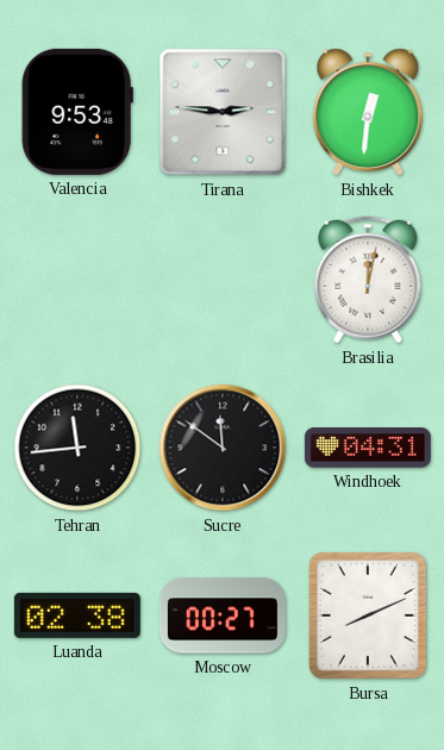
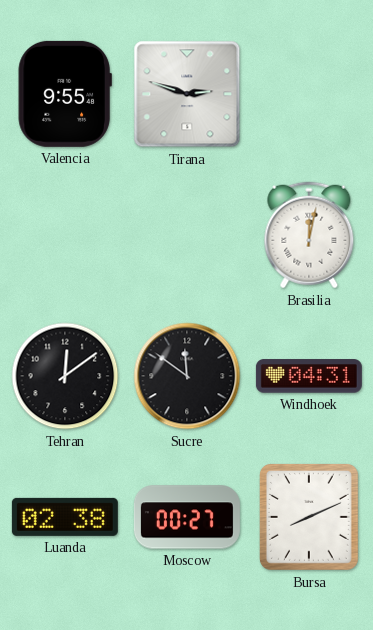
Valencia: 9:53 -> 9:55 (65, 94)
Tirana: 2:46 -> 2:48 (187, 94)
Bishkek: 12:31 -> none (368, 112)
Tehran: 11:44 -> 12:09 (65, 376)
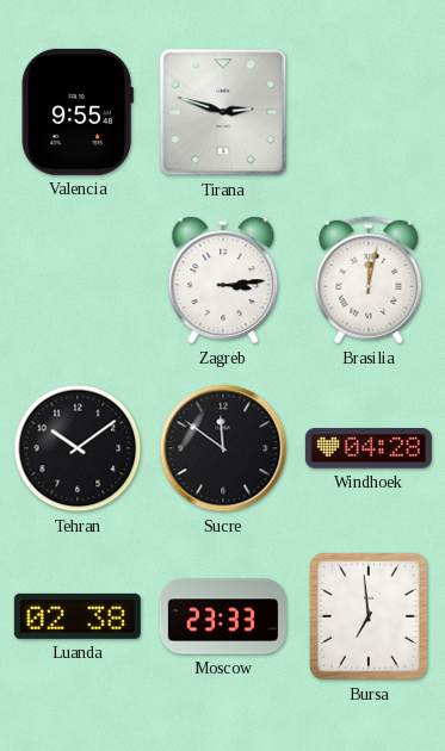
Zagreb: none -> 3:14 (223, 280)
Tehran: 12:09 -> 10:09 (78, 448)
Windhoek: 04:31 -> 04:28 (369, 448)
Moscow: 00:27 -> 23:33 (223, 616)
Bursa: 8:11 -> 6:59 (369, 616)
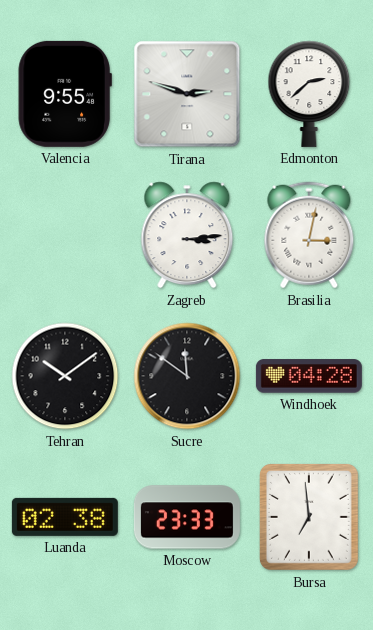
Edmonton: none -> 2:38 (309, 94)
Brasilia: 12:02 -> 3:02 (309, 235)
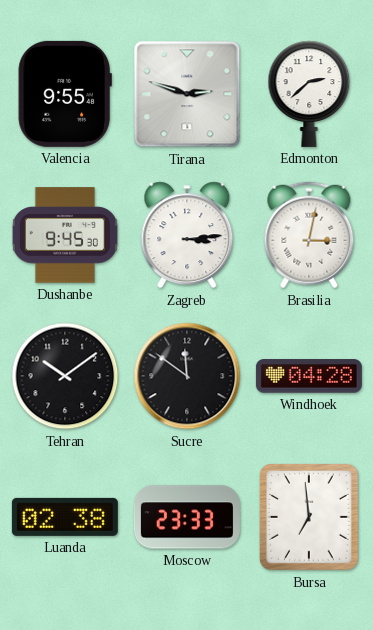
Dushanbe: none -> 9:45 (65, 235)
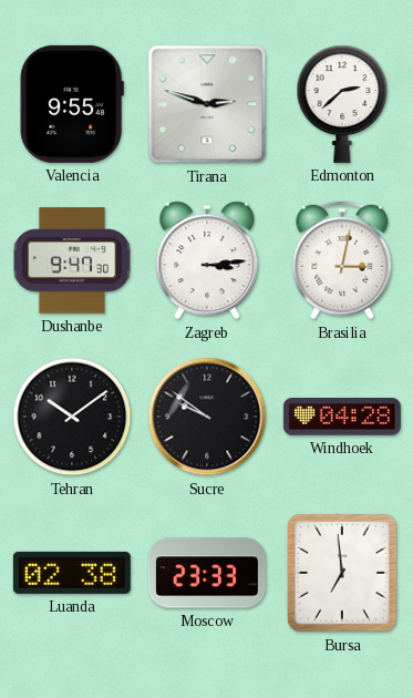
Dushanbe: 9:45 -> 9:47 (72, 260)
Sucre: 11:51 -> 9:51 (207, 417)
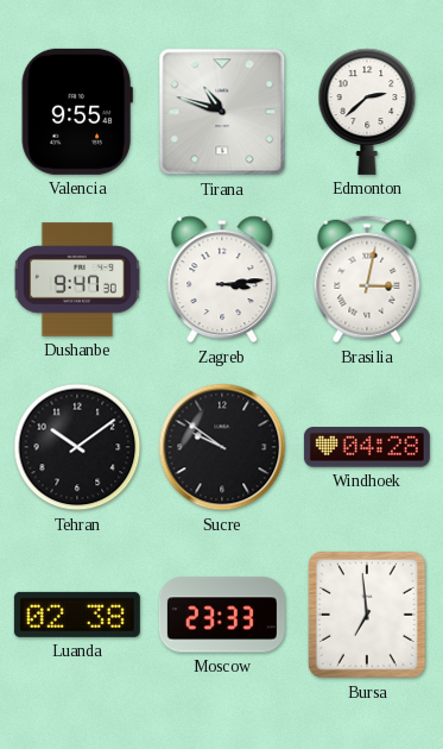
Tirana: 2:48 -> 10:48 (222, 112)
